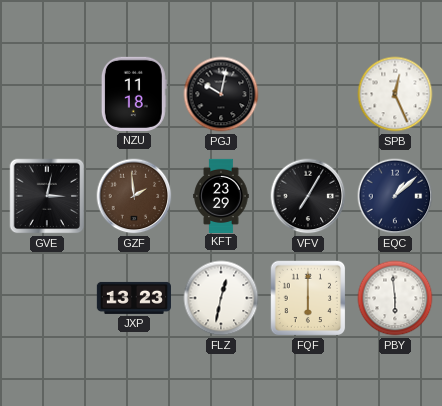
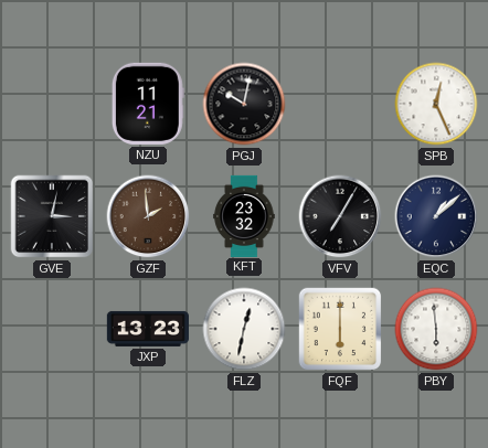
NZU: 11:18 -> 11:21 (148, 104)
KFT: 23:29 -> 23:32 (244, 215)
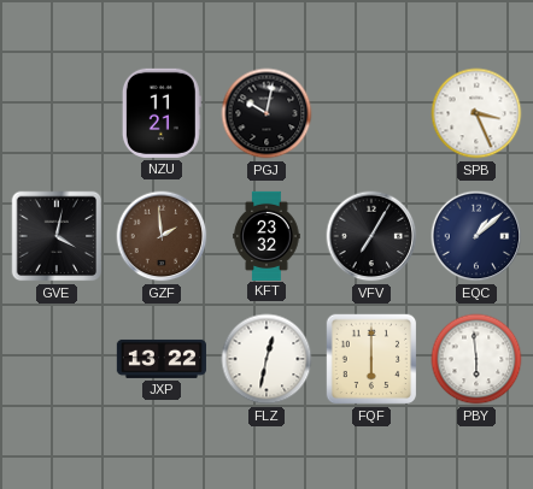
SPB: 12:26 -> 3:26 (476, 113)
GVE: 3:02 -> 4:02 (57, 236)
JXP: 13:23 -> 13:22 (162, 359)
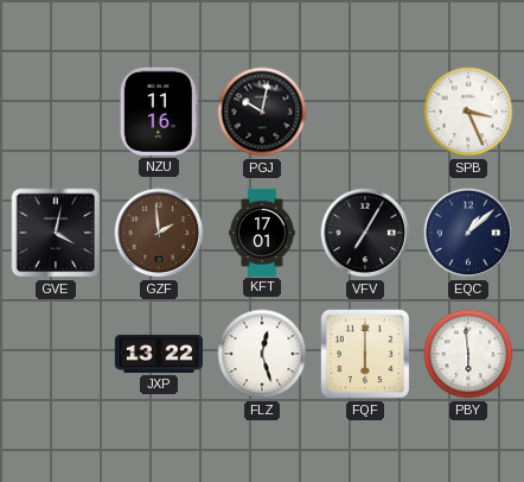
NZU: 11:21 -> 11:16 (159, 112)
KFT: 23:32 -> 17:01 (262, 232)
FLZ: 12:32 -> 12:27 (262, 354)
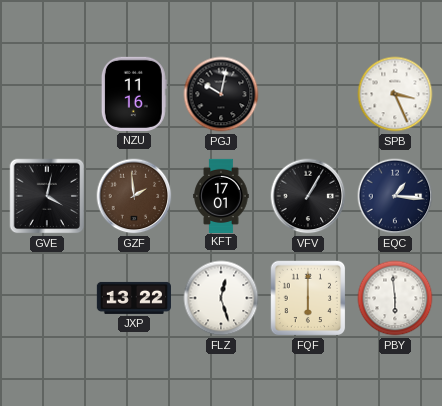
VFV: 7:05 -> 1:05 (308, 196)
EQC: 1:08 -> 1:16 (395, 196)
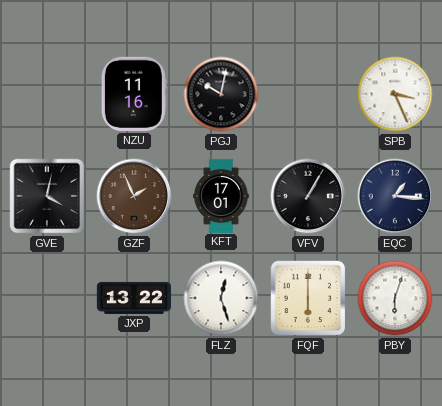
GZF: 1:59 -> 1:56 (134, 196)
PBY: 5:59 -> 6:03 (395, 298)
